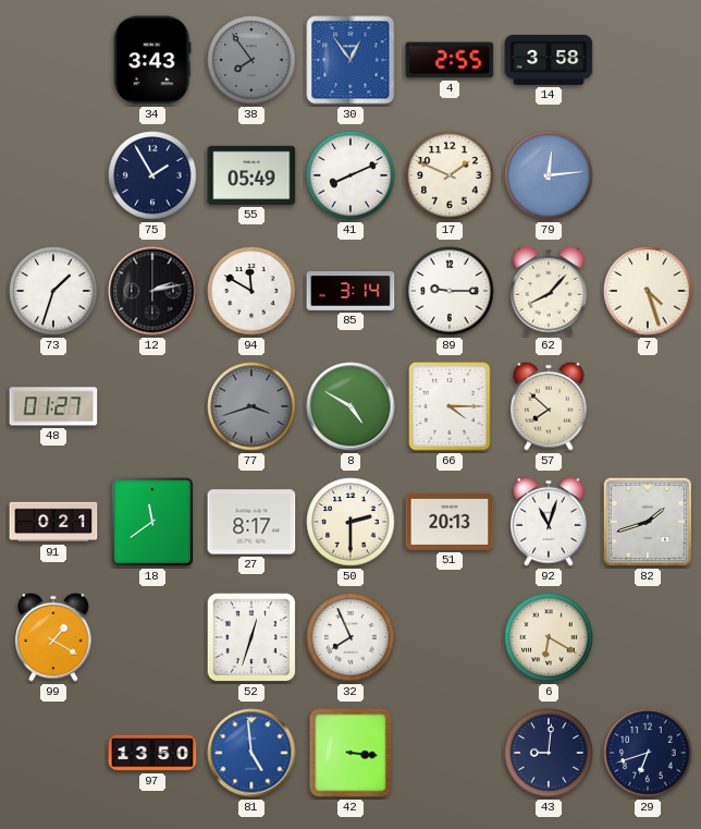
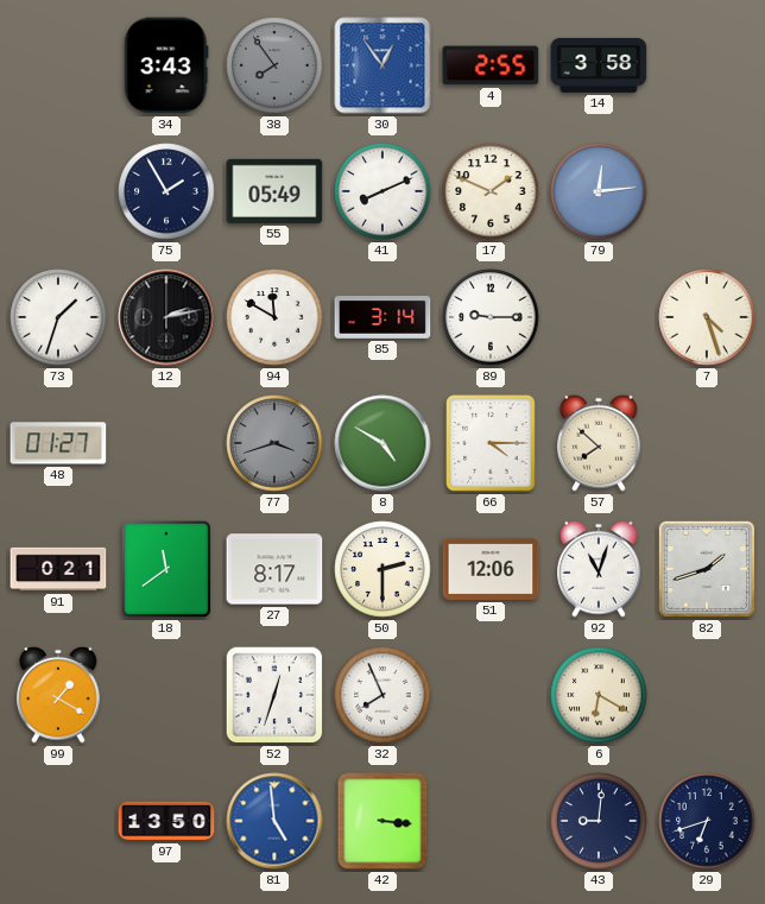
62: 8:07 -> none (549, 291)
51: 20:13 -> 12:06 (491, 569)
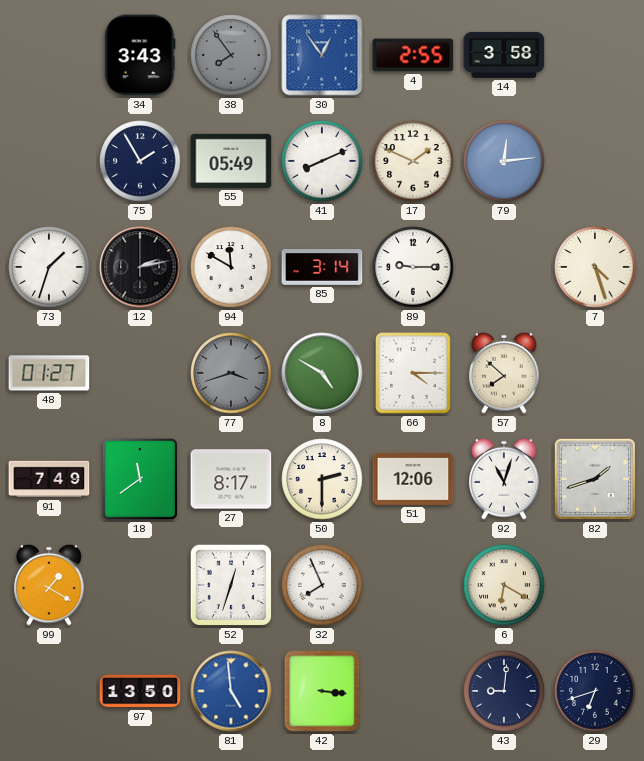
91: 0:21 -> 7:49 (49, 479)
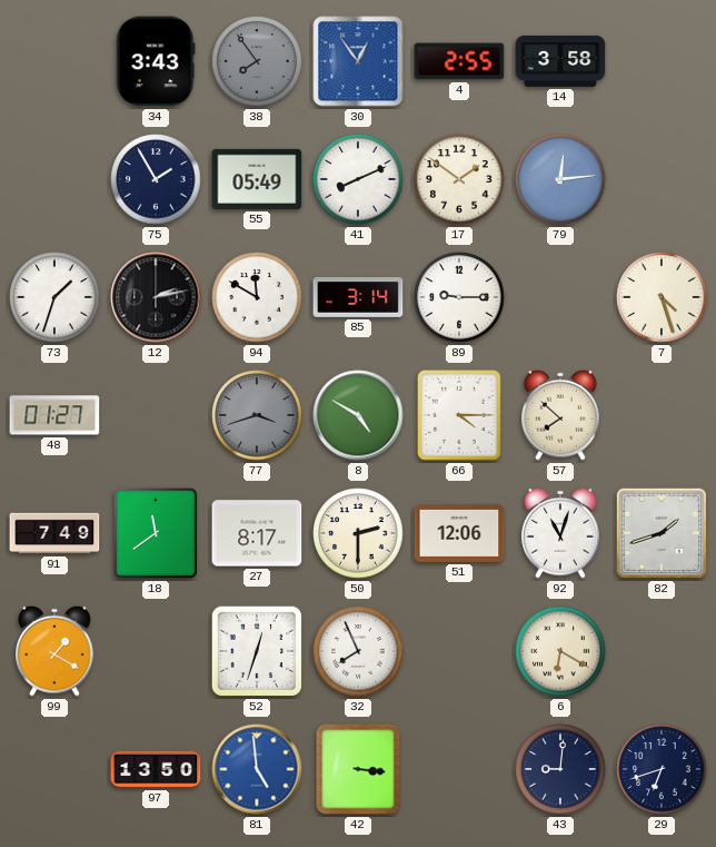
17: 1:49 -> 1:51 (459, 179)
